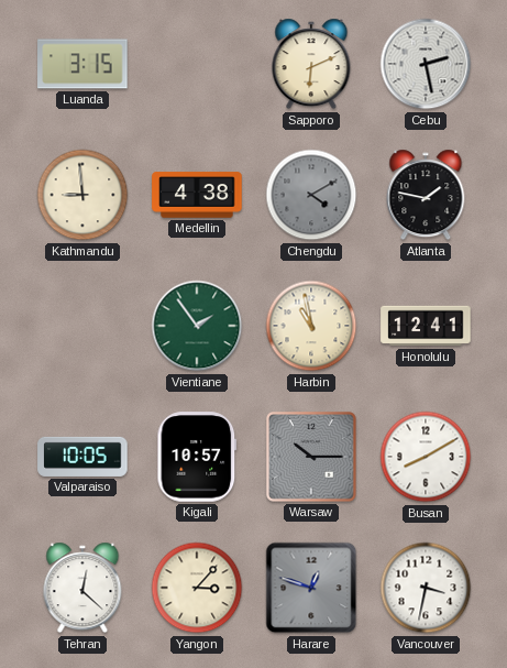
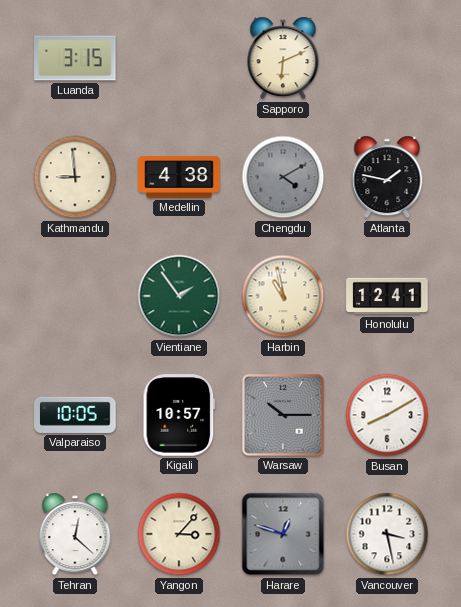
Cebu: 2:28 -> none (426, 64)
Vancouver: 3:32 -> 3:28 (387, 534)
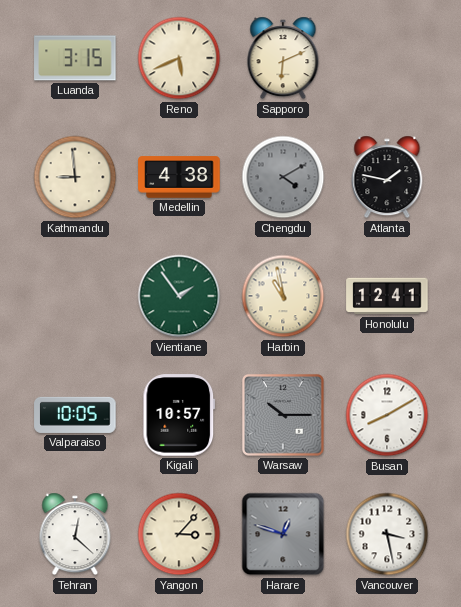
Reno: none -> 5:41 (179, 58)
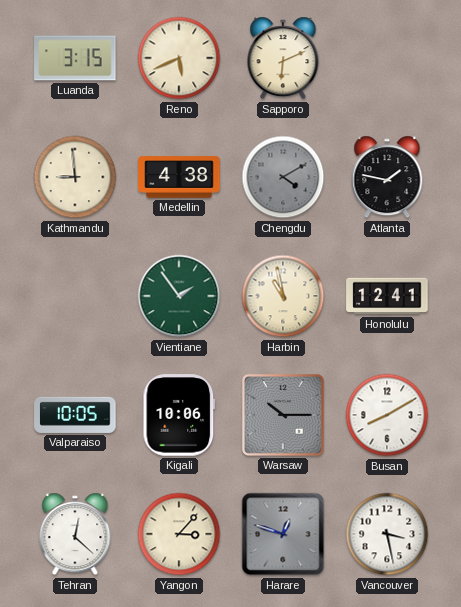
Kigali: 10:57 -> 10:06 (179, 415)
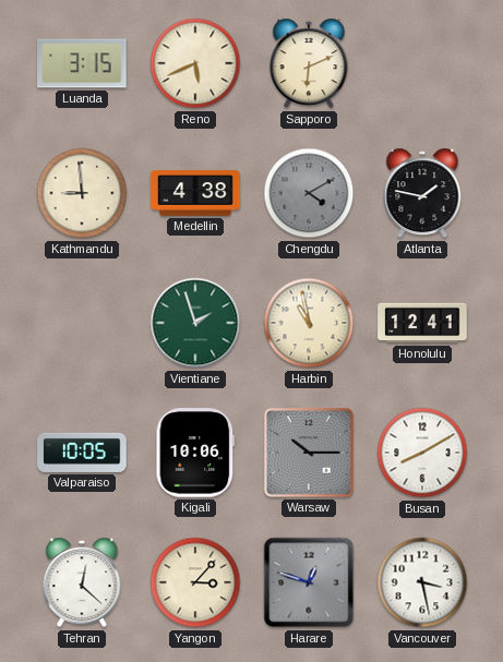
Vientiane: 1:54 -> 1:57 (195, 323)
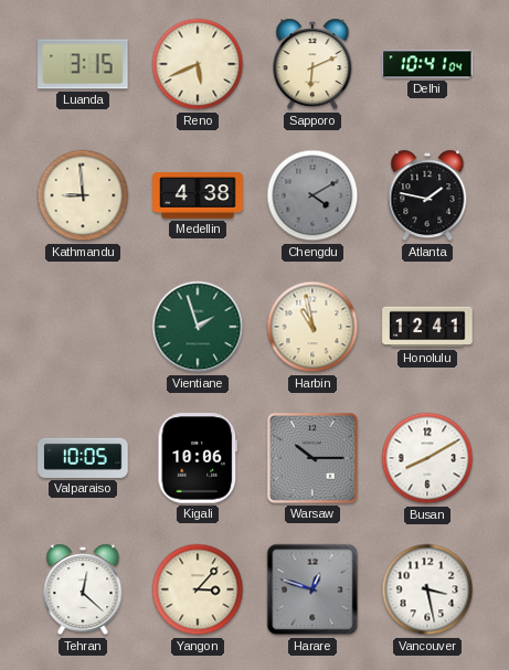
Delhi: none -> 10:41 (427, 64)
